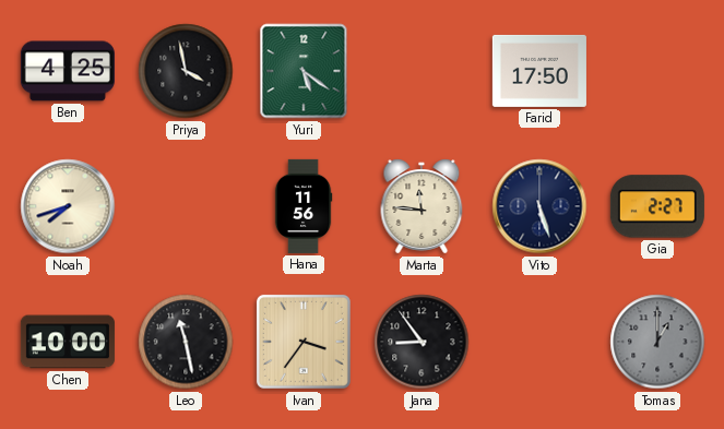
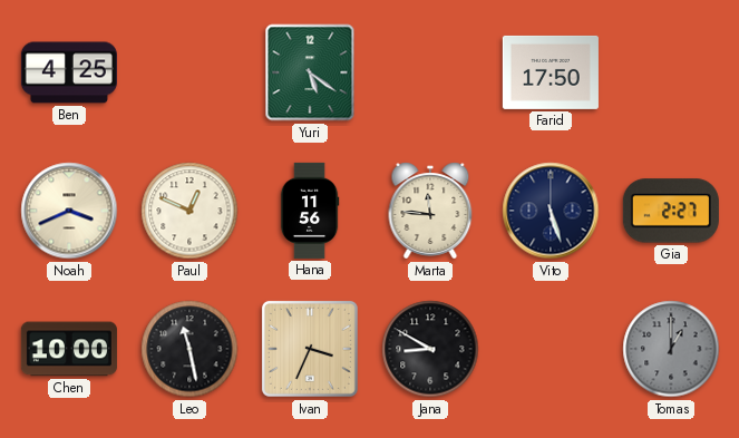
Priya: 3:58 -> none (186, 71)
Noah: 7:42 -> 3:41 (69, 211)
Paul: none -> 12:49 (189, 211)
Ivan: 3:36 -> 3:34 (310, 349)
Jana: 8:54 -> 8:50 (430, 349)
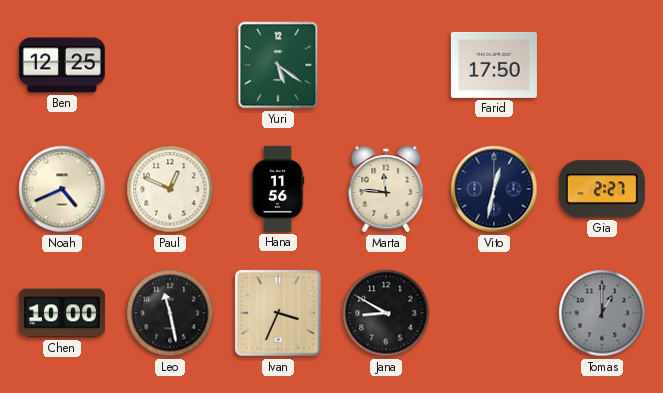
Ben: 4:25 -> 12:25 (62, 65)
Noah: 3:41 -> 4:41 (62, 189)
Vito: 5:27 -> 12:32 (494, 189)
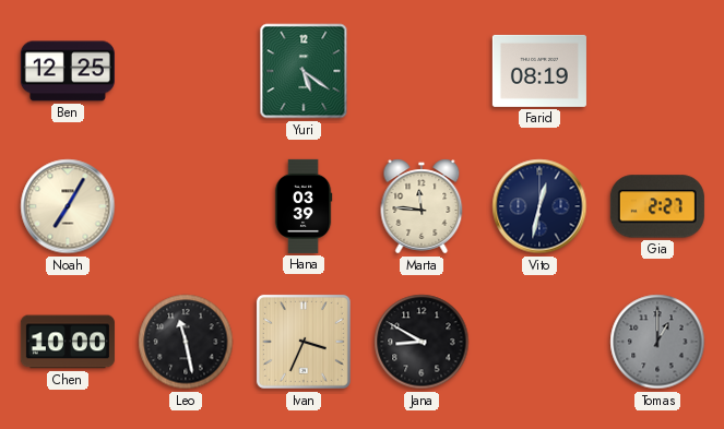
Farid: 17:50 -> 08:19 (539, 71)
Noah: 4:41 -> 7:05 (68, 206)
Paul: 12:49 -> none (170, 189)
Hana: 11:56 -> 03:39 (304, 206)
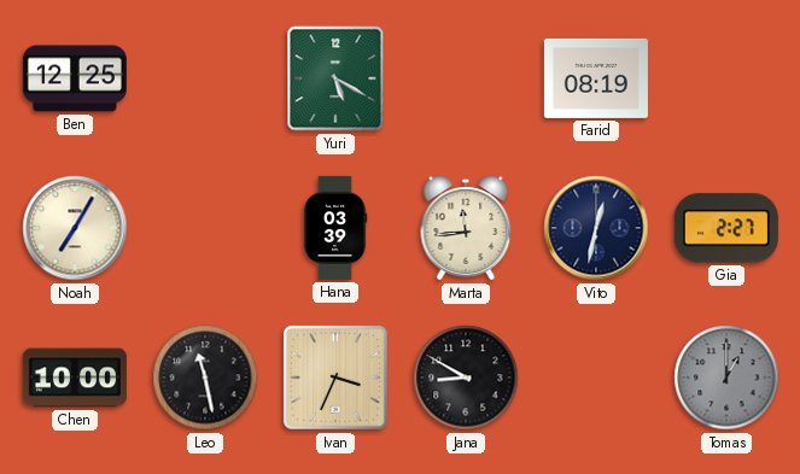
Yuri: 5:21 -> 5:20 (335, 78)
Marta: 11:46 -> 11:44 (466, 228)
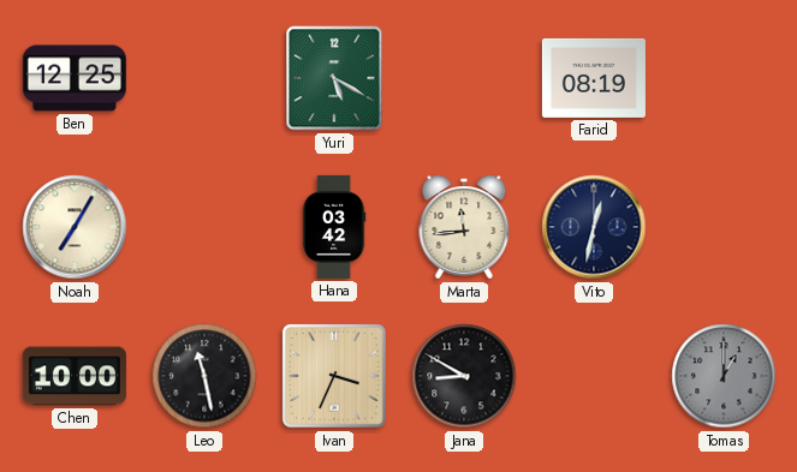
Hana: 03:39 -> 03:42 (334, 227)
Gia: 2:27 -> none (726, 228)
